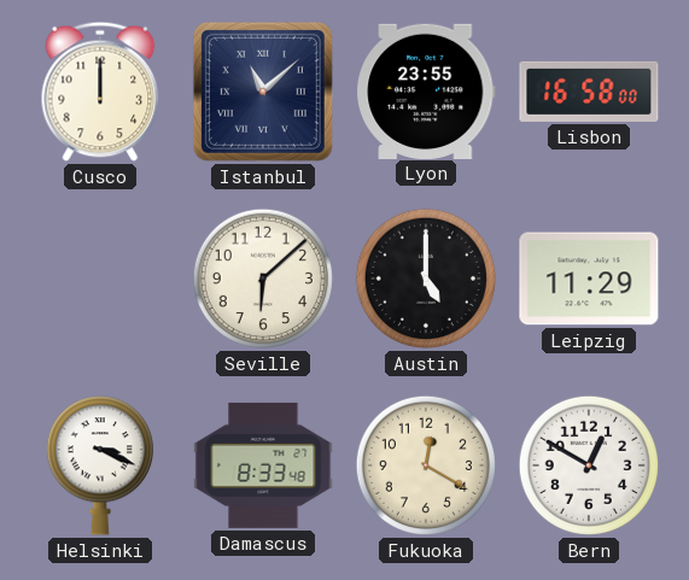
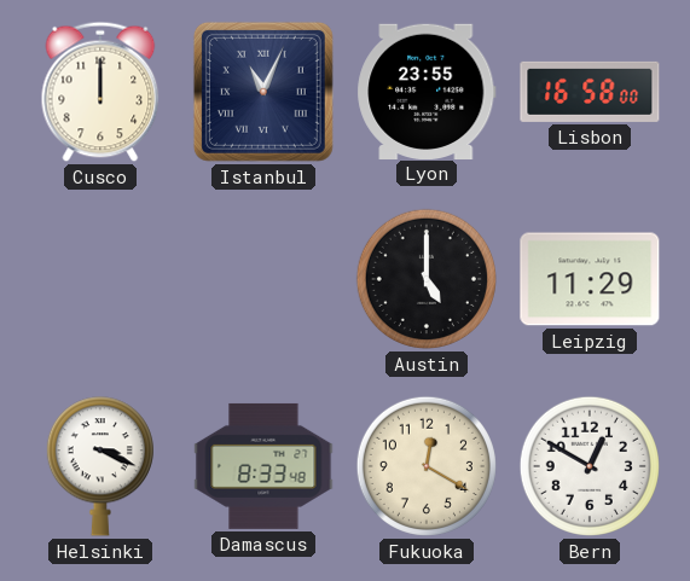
Istanbul: 11:08 -> 11:04 (263, 92)
Seville: 6:08 -> none (263, 279)
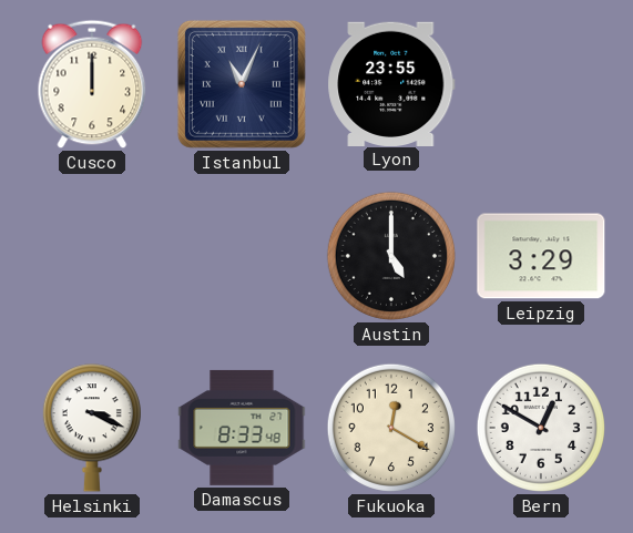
Lisbon: 16:58 -> none (590, 92)
Leipzig: 11:29 -> 3:29 (541, 256)
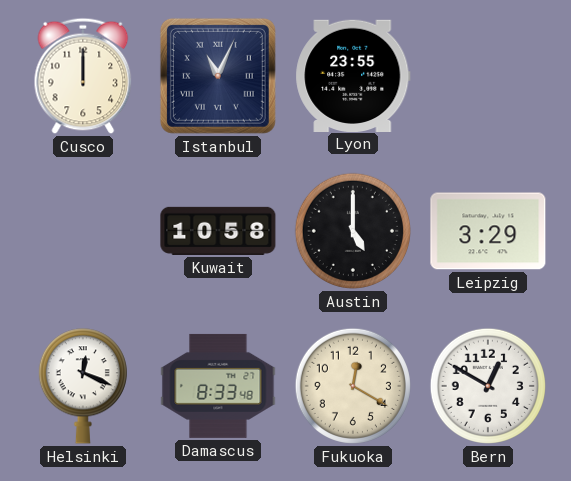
Kuwait: none -> 10:58 (218, 231)
Helsinki: 3:19 -> 12:19 (83, 386)
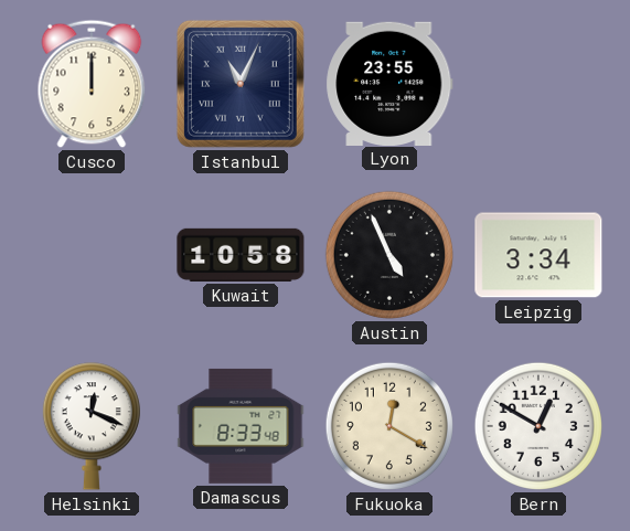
Austin: 5:00 -> 4:56 (389, 255)
Leipzig: 3:29 -> 3:34 (538, 255)
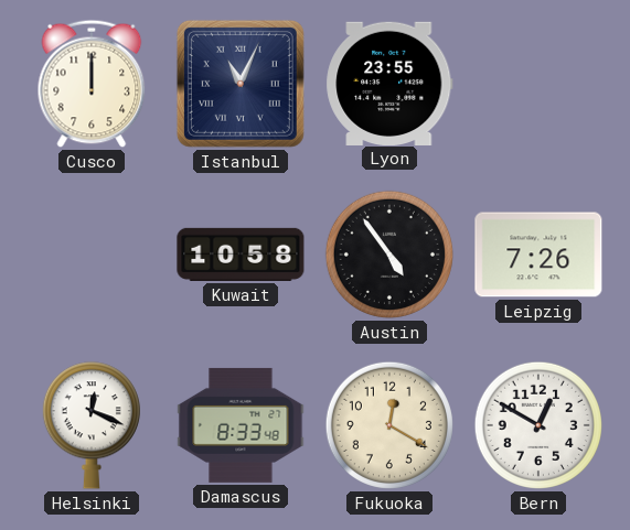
Austin: 4:56 -> 4:54 (389, 255)
Leipzig: 3:34 -> 7:26 (538, 255)
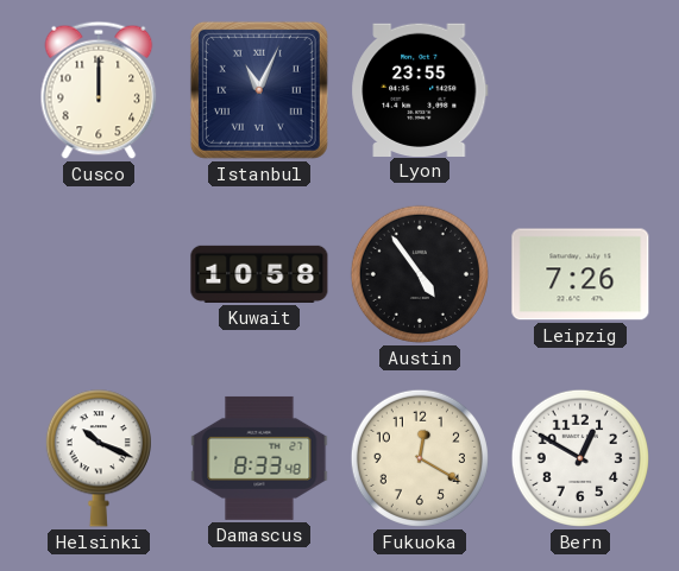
Helsinki: 12:19 -> 10:19 (99, 458)
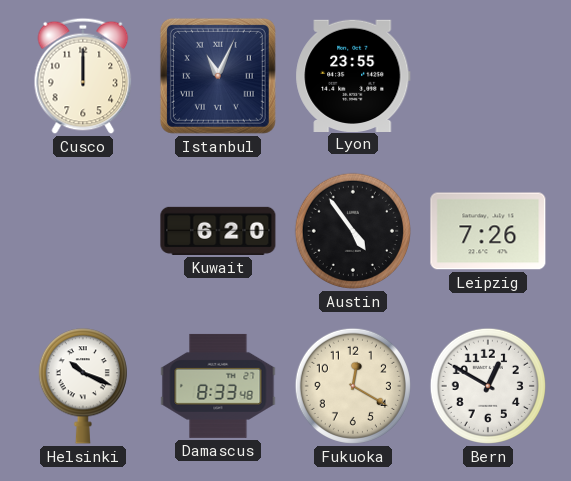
Kuwait: 10:58 -> 6:20 (218, 231)
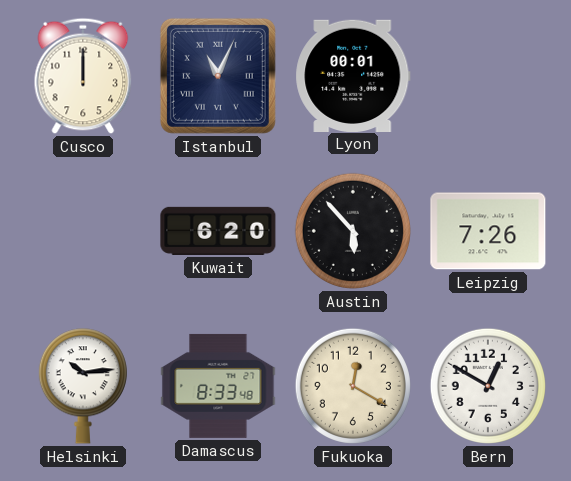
Lyon: 23:55 -> 00:01 (353, 75)
Austin: 4:54 -> 5:53 (353, 231)
Helsinki: 10:19 -> 10:14 (83, 386)
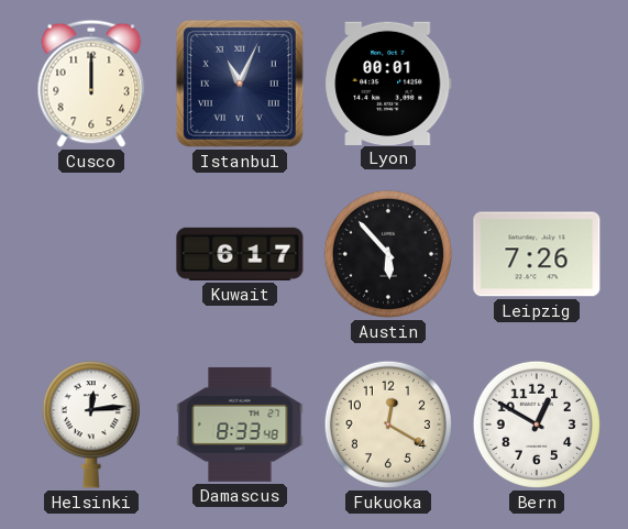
Kuwait: 6:20 -> 6:17 (240, 254)
Helsinki: 10:14 -> 12:14 (91, 425)
